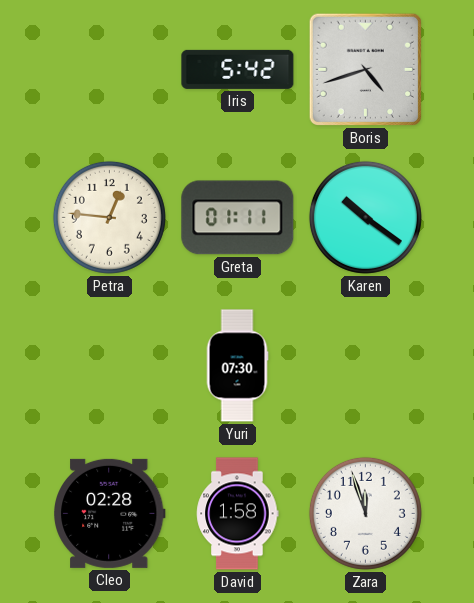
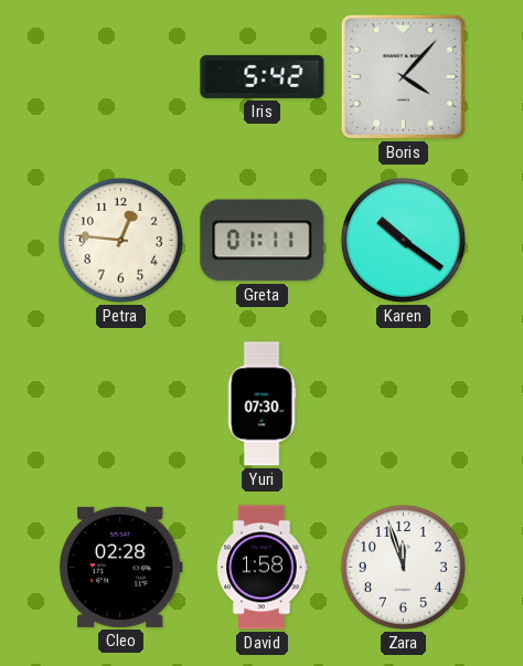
Boris: 4:42 -> 4:07 (403, 76)
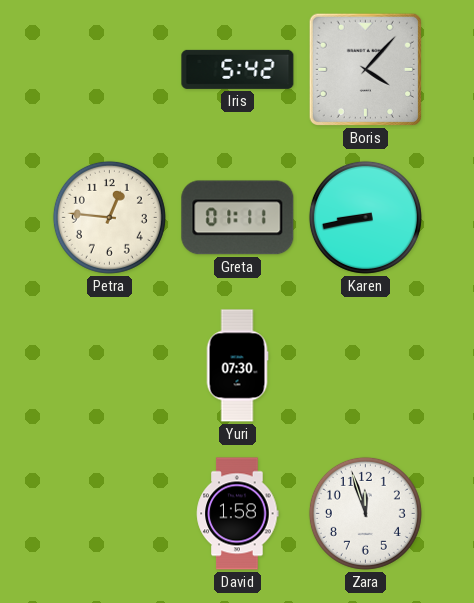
Karen: 10:21 -> 8:43 (365, 217)
Cleo: 02:28 -> none (121, 567)
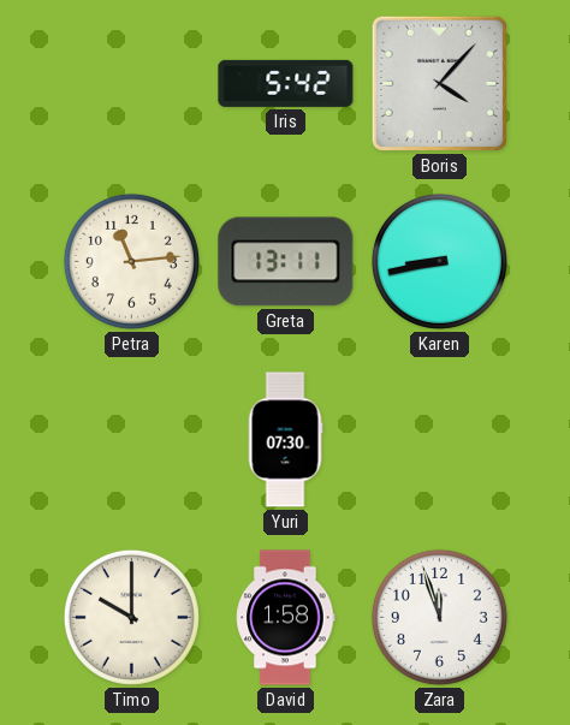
Petra: 12:46 -> 11:14 (131, 261)
Greta: 01:11 -> 13:11 (286, 262)
Timo: none -> 10:00 (131, 617)
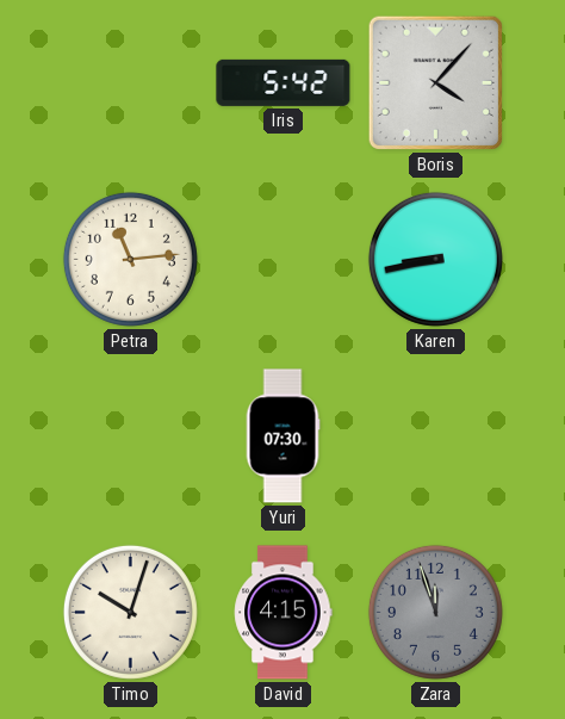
Greta: 13:11 -> none (286, 262)
Timo: 10:00 -> 10:03 (130, 612)
David: 1:58 -> 4:15 (284, 613)
Zara dial: white -> grey (435, 612)
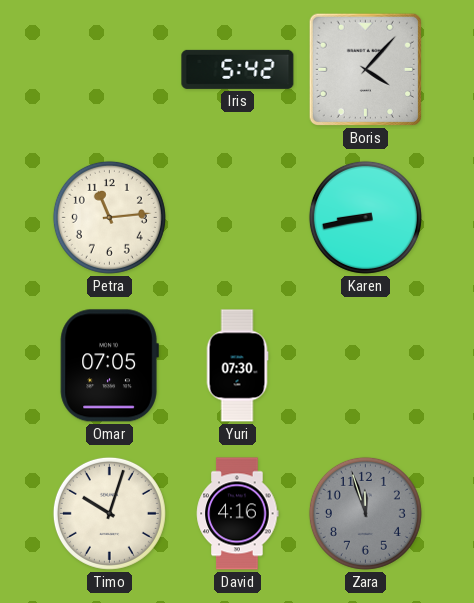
Omar: none -> 07:05 (109, 366)
David: 4:15 -> 4:16 (238, 514)
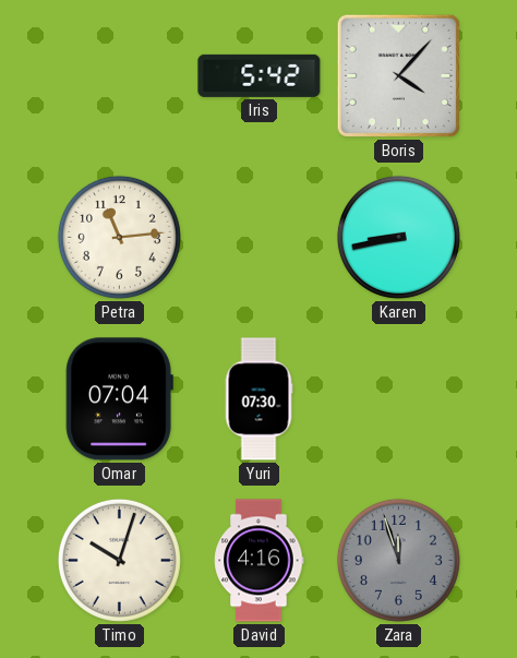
Omar: 07:05 -> 07:04 (119, 399)
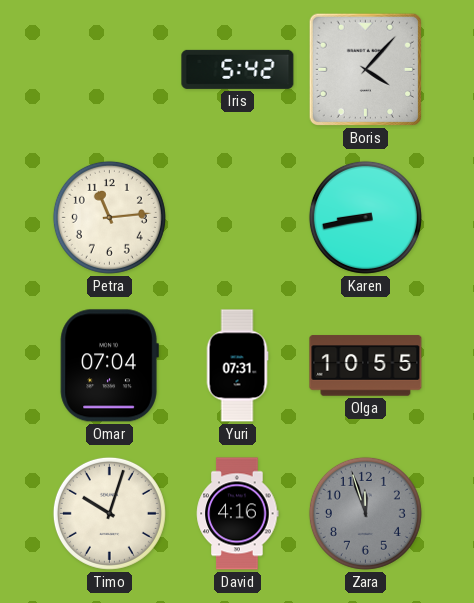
Yuri: 07:30 -> 07:31 (237, 366)
Olga: none -> 10:55 (366, 366)
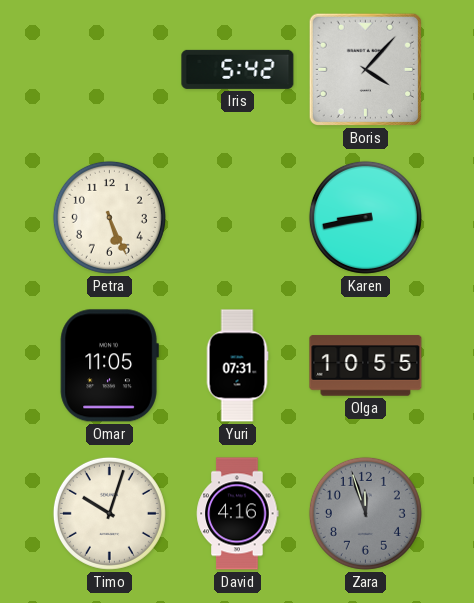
Petra: 11:14 -> 5:26 (109, 217)
Omar: 07:04 -> 11:05 (109, 366)
